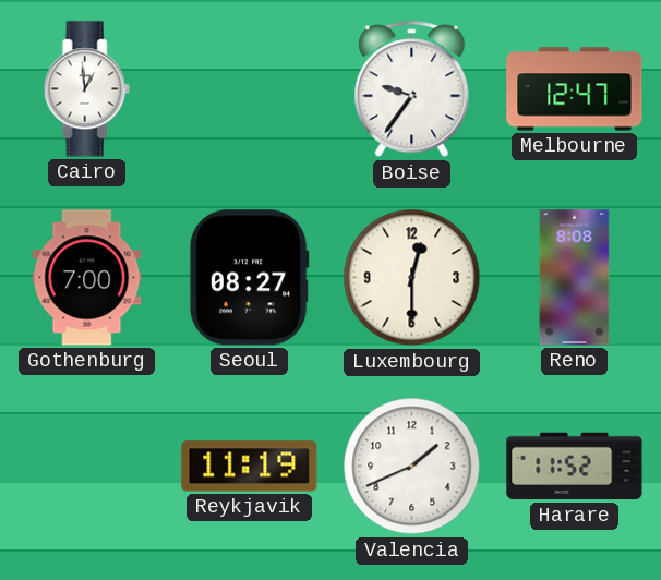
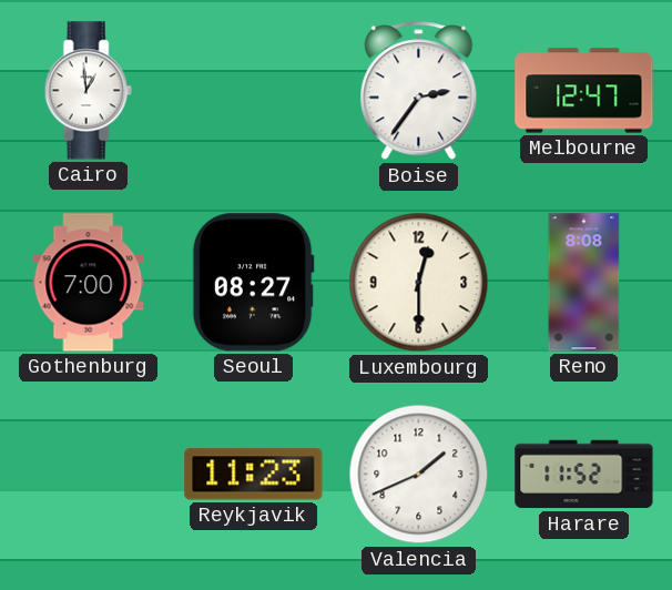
Boise: 9:36 -> 2:36 (419, 91)
Reykjavik: 11:19 -> 11:23 (254, 475)
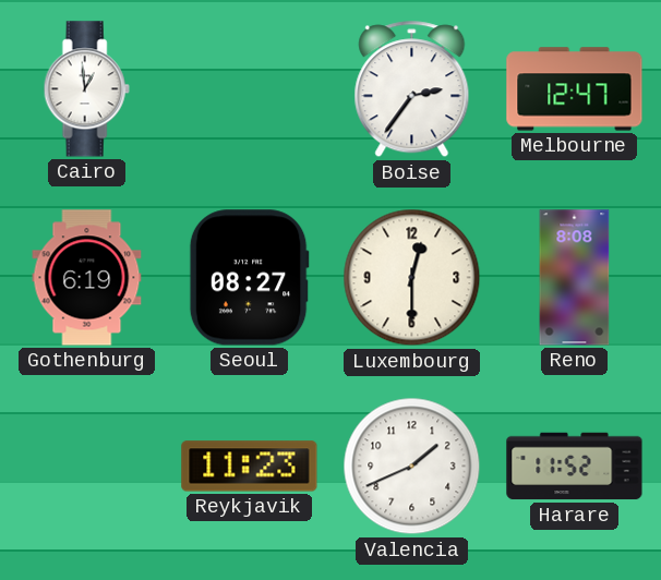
Gothenburg: 7:00 -> 6:19 (87, 278)
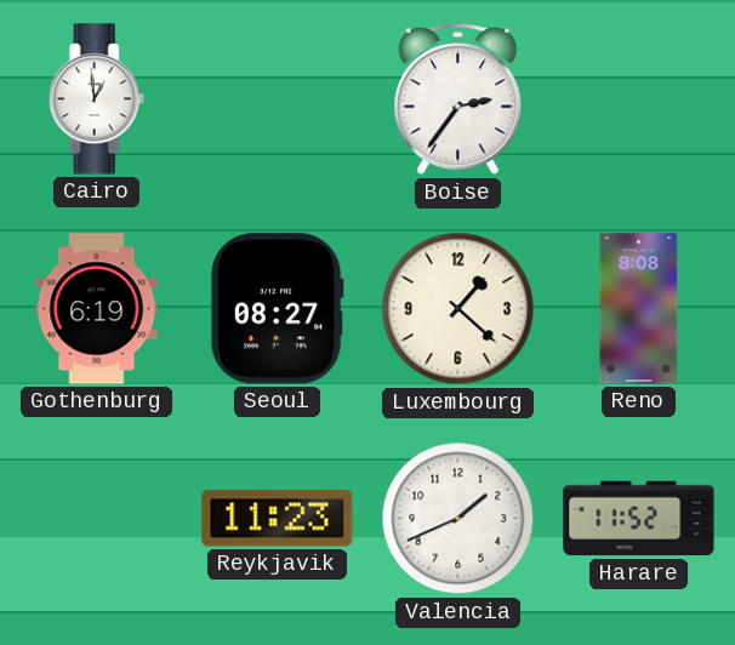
Melbourne: 12:47 -> none (575, 89)
Luxembourg: 12:30 -> 1:22 (458, 309)
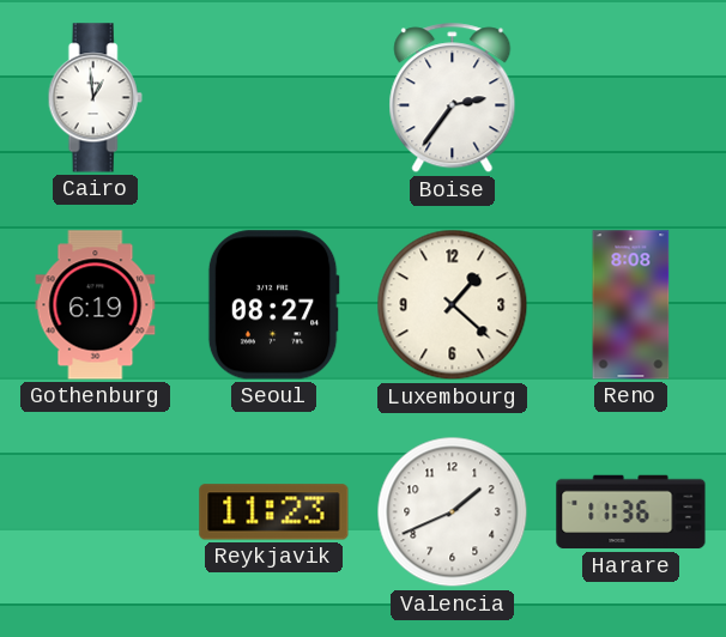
Harare: 11:52 -> 11:36 (631, 512)
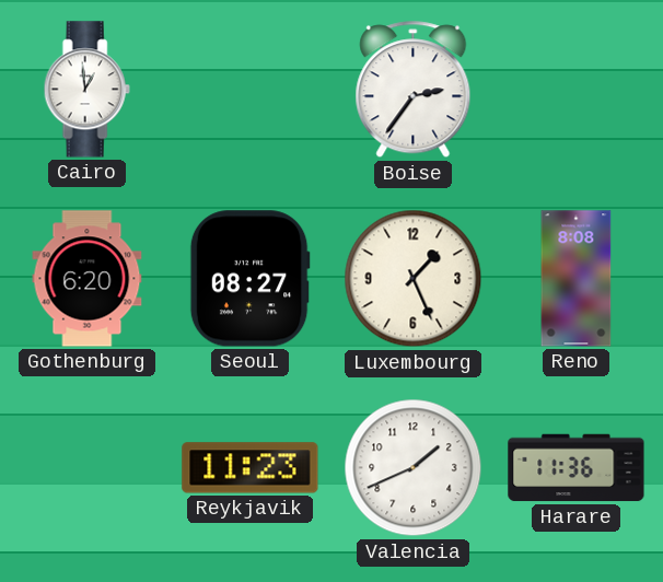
Gothenburg: 6:19 -> 6:20 (88, 279)
Luxembourg: 1:22 -> 1:26 (414, 279)
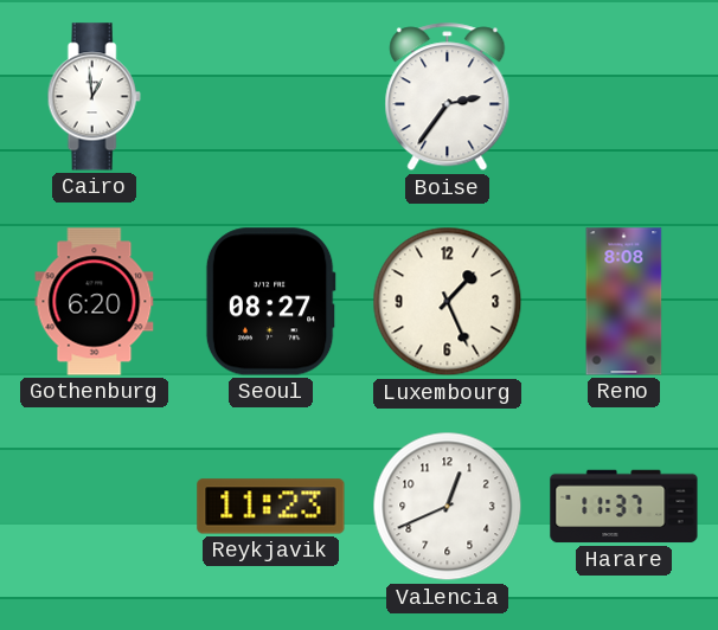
Valencia: 1:41 -> 12:41 (448, 507)
Harare: 11:36 -> 11:37 (624, 507)
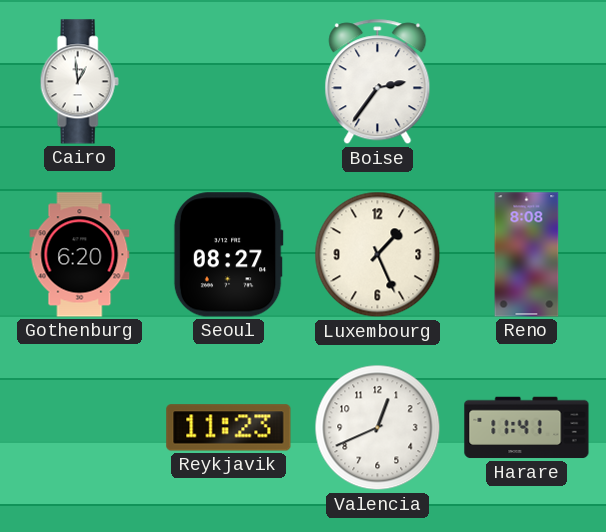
Harare: 11:37 -> 11:41 (527, 428)
